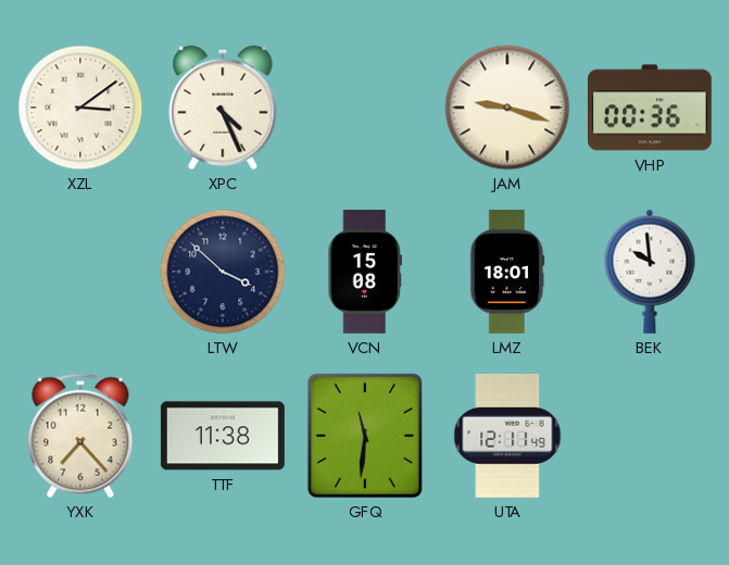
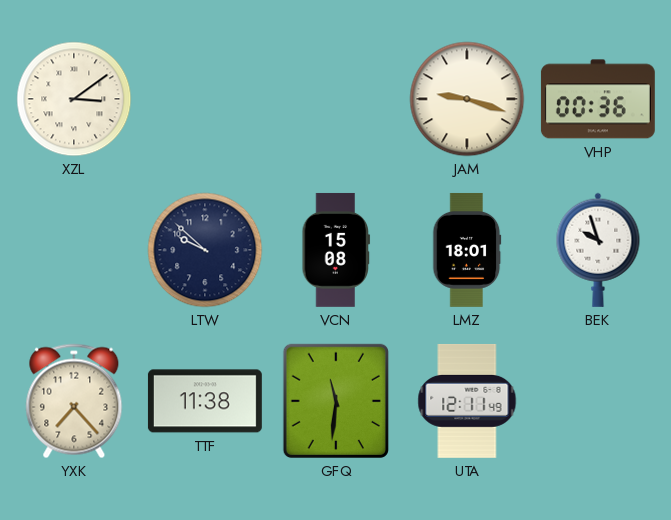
XPC: 4:26 -> none (223, 108)
LTW: 3:52 -> 9:52 (205, 250)
BEK: 9:59 -> 9:57 (598, 250)
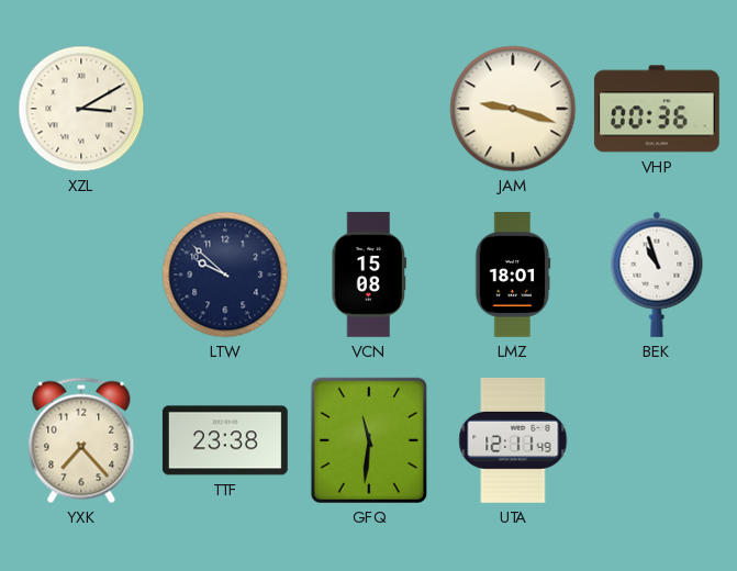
XZL: 3:09 -> 3:10 (81, 109)
BEK: 9:57 -> 10:57 (657, 275)
TTF: 11:38 -> 23:38 (225, 440)
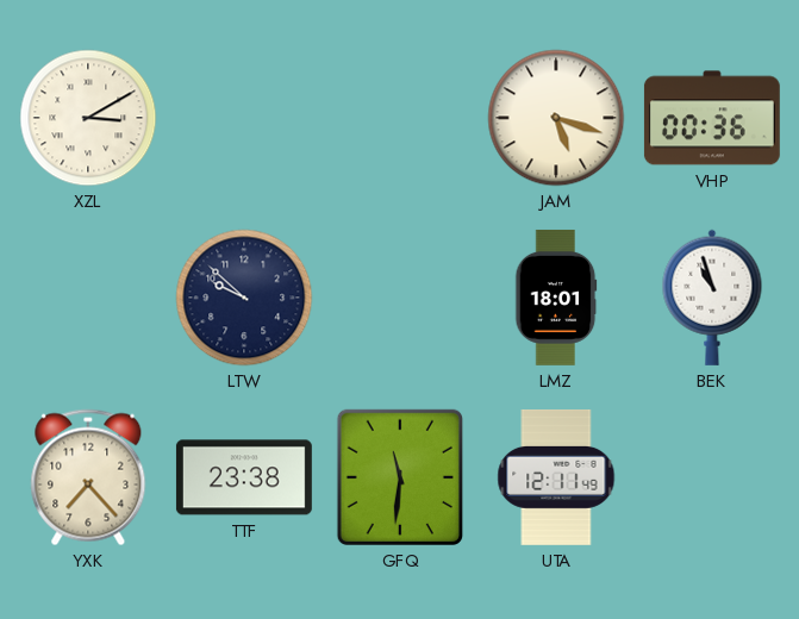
JAM: 9:18 -> 5:18 (556, 118)
VCN: 15:08 -> none (369, 275)
